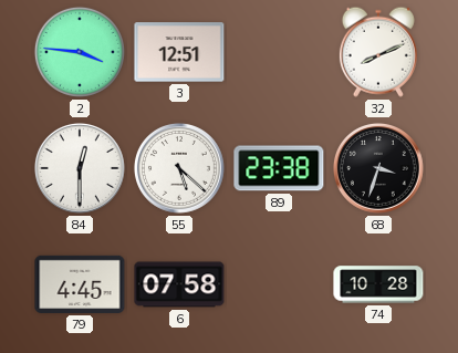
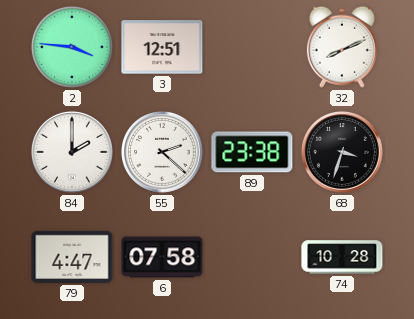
84: 12:30 -> 2:00 (73, 152)
55: 5:22 -> 2:22 (163, 152)
79: 4:45 -> 4:47 (72, 257)
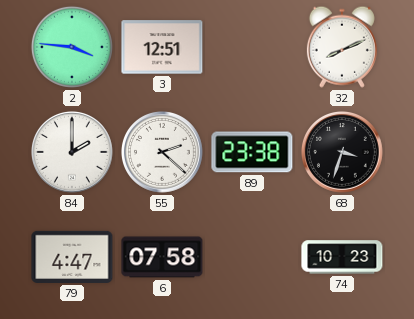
74: 10:28 -> 10:23 (342, 257)
